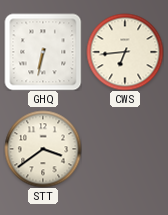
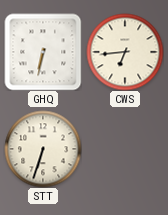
STT: 3:39 -> 6:33 (43, 149)
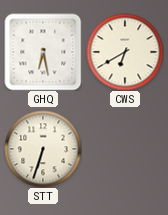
GHQ: 6:32 -> 6:28 (43, 52)
CWS: 6:44 -> 6:40 (125, 52)
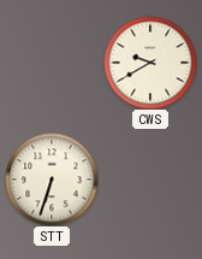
GHQ: 6:28 -> none (43, 52)
CWS: 6:40 -> 9:40 (150, 63)
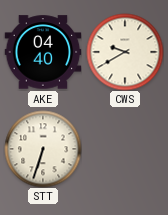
AKE: none -> 04:40 (43, 52)
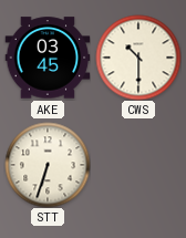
AKE: 04:40 -> 03:45 (48, 58)
CWS: 9:40 -> 10:30 (138, 58)
